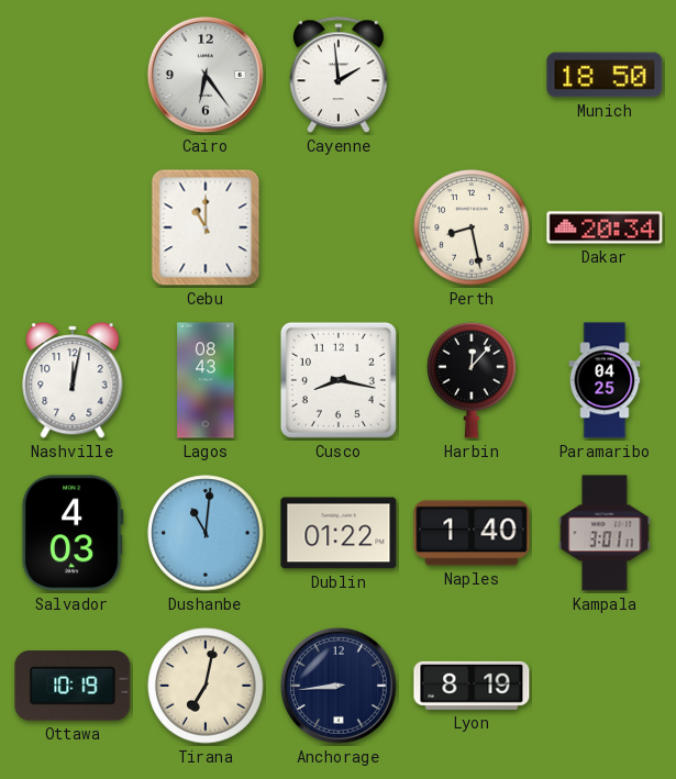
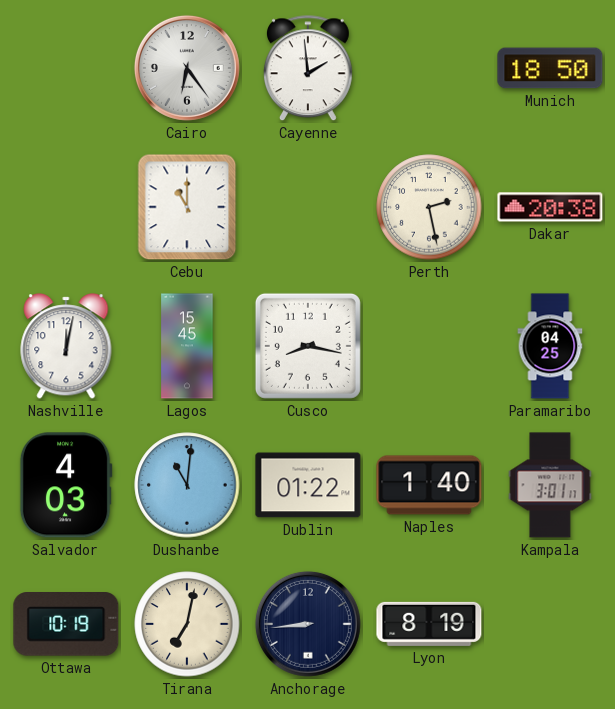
Perth: 8:28 -> 2:28 (429, 207)
Dakar: 20:34 -> 20:38 (550, 207)
Lagos: 08:43 -> 15:45 (187, 346)
Harbin: 12:07 -> none (472, 380)
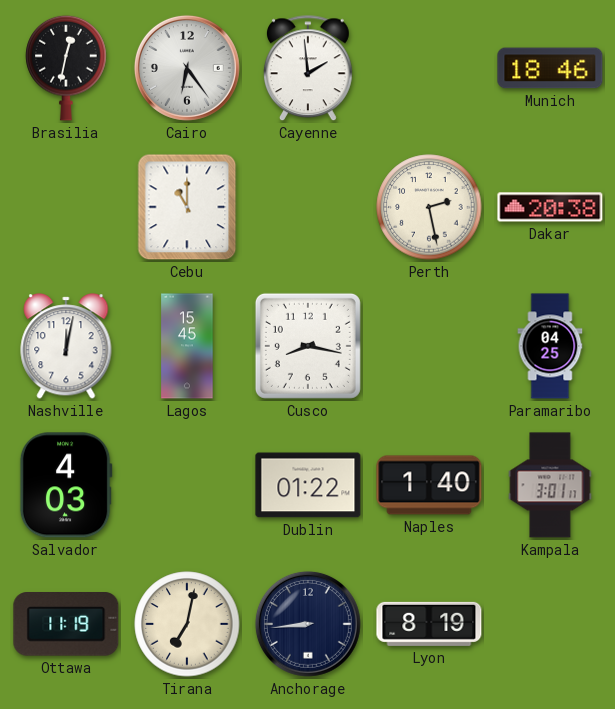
Brasilia: none -> 12:32 (66, 68)
Munich: 18:50 -> 18:46 (550, 68)
Dushanbe: 11:01 -> none (187, 485)
Ottawa: 10:19 -> 11:19 (66, 624)
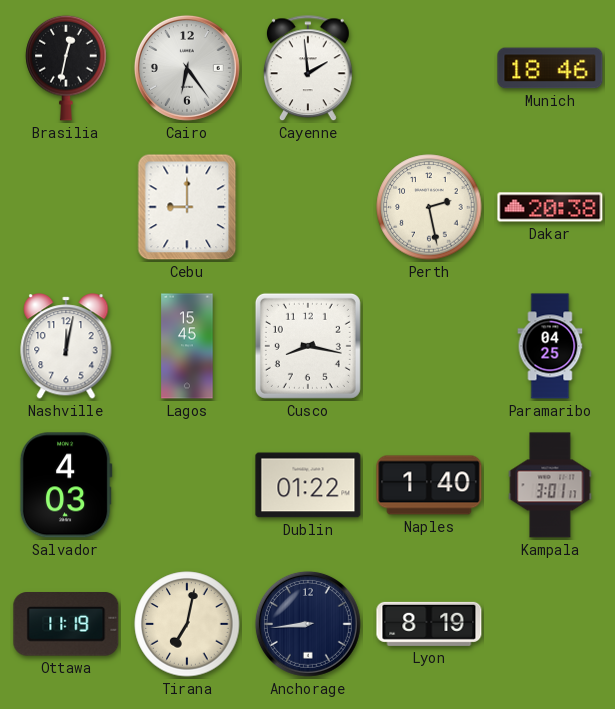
Cebu: 11:00 -> 9:00 (187, 207)
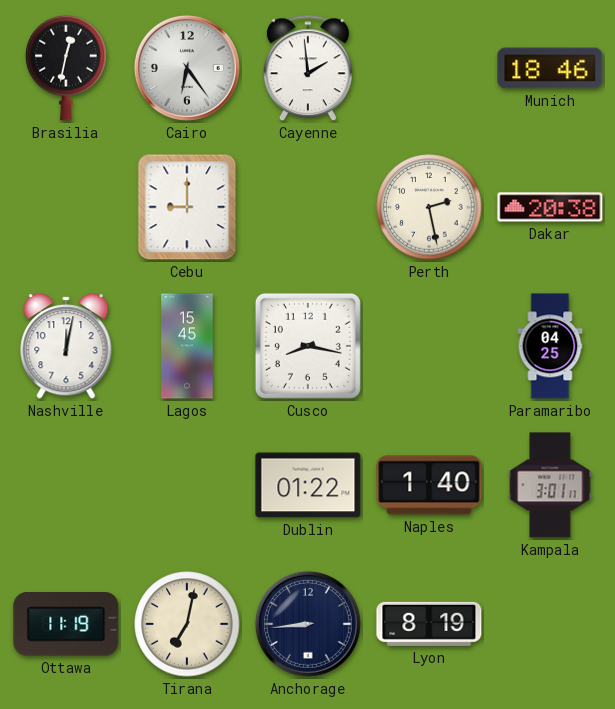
Salvador: 4:03 -> none (66, 485)
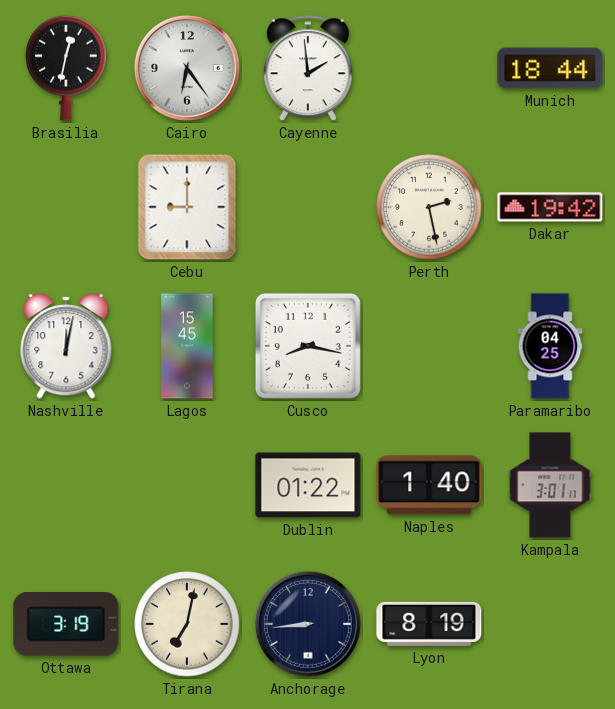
Munich: 18:46 -> 18:44 (550, 68)
Dakar: 20:38 -> 19:42 (550, 207)
Ottawa: 11:19 -> 3:19 (66, 624)
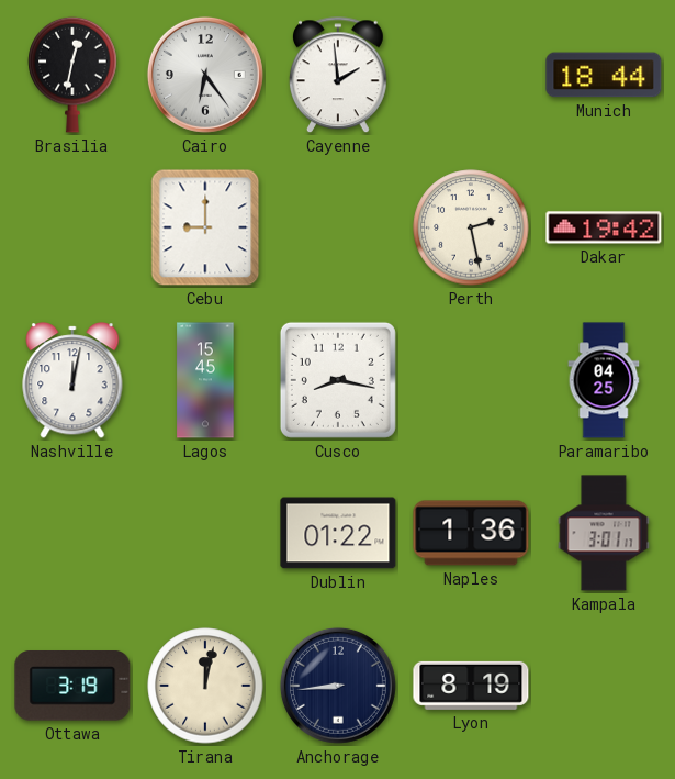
Naples: 1:40 -> 1:36 (471, 533)
Tirana: 7:02 -> 12:02 (205, 686)
